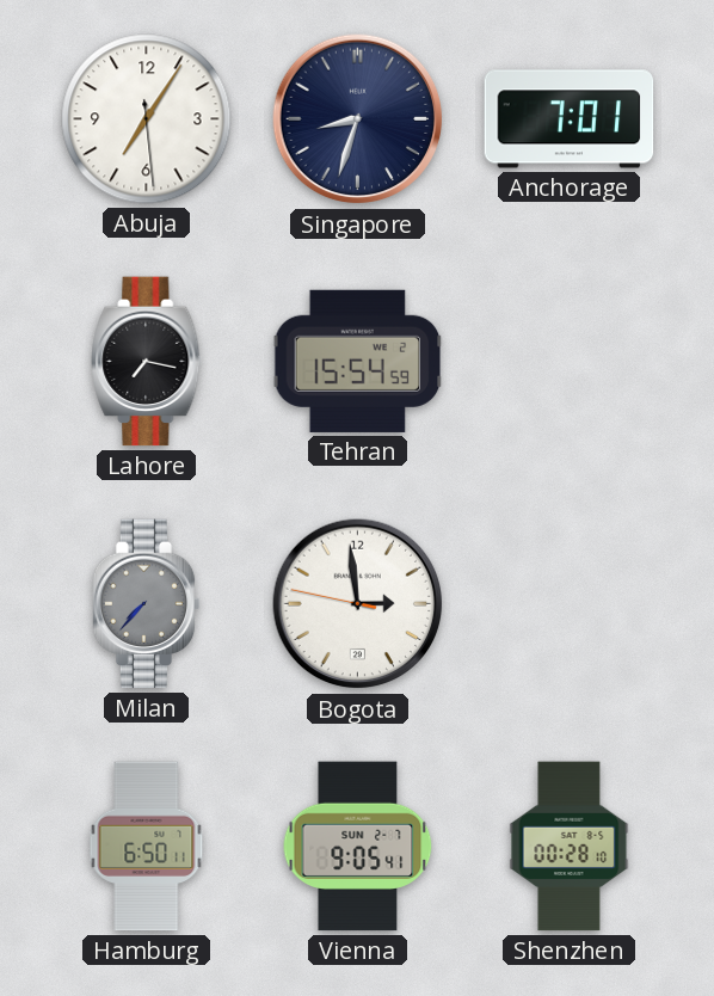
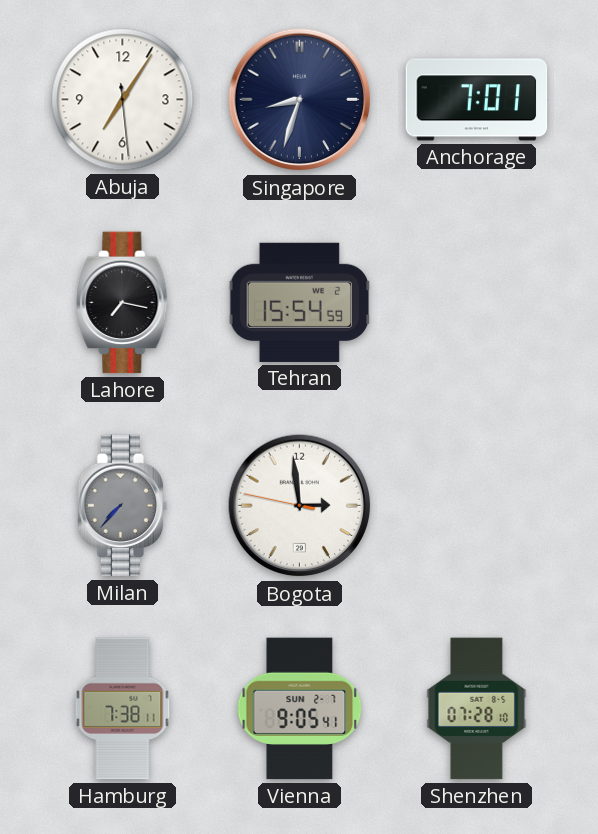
Hamburg: 6:50 -> 7:38 (123, 709)
Shenzhen: 00:28 -> 07:28 (477, 709)
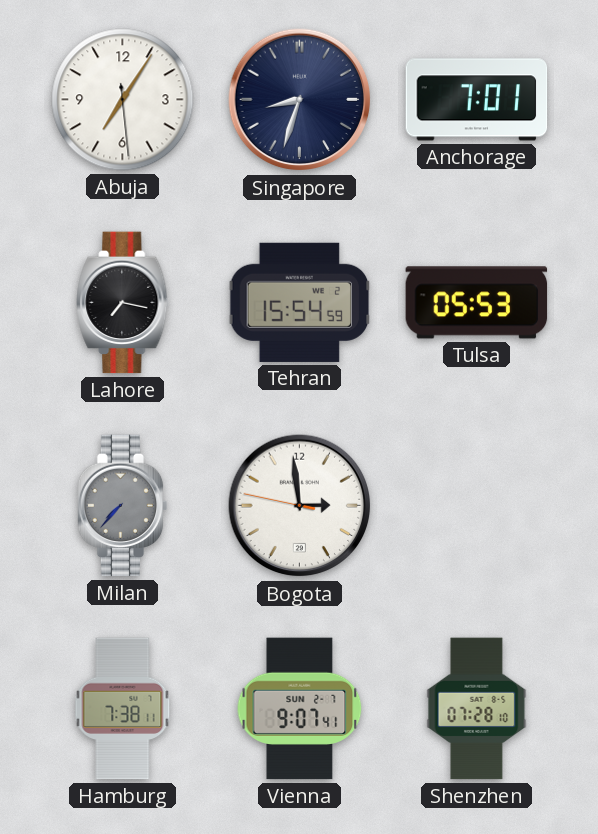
Tulsa: none -> 05:53 (477, 303)
Vienna: 9:05 -> 9:07 (300, 709)
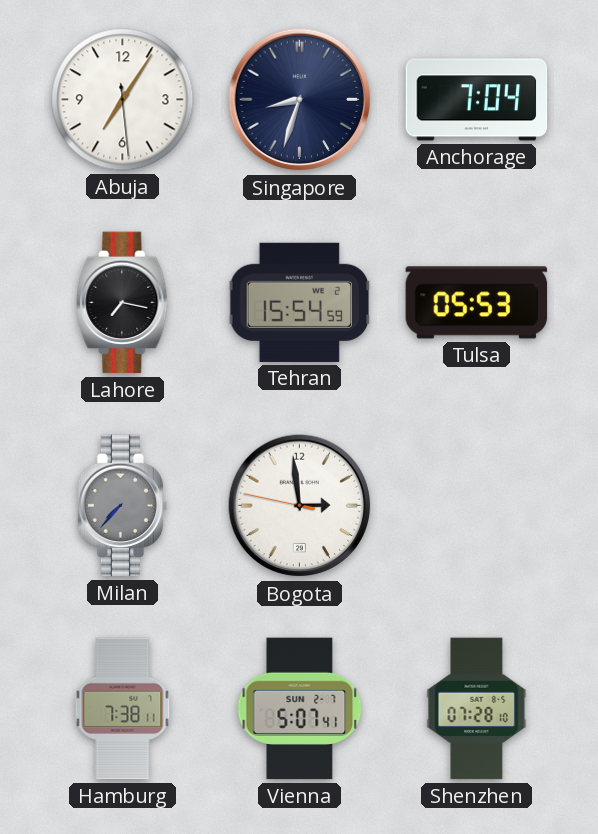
Anchorage: 7:01 -> 7:04 (477, 100)
Vienna: 9:07 -> 5:07 (300, 709)
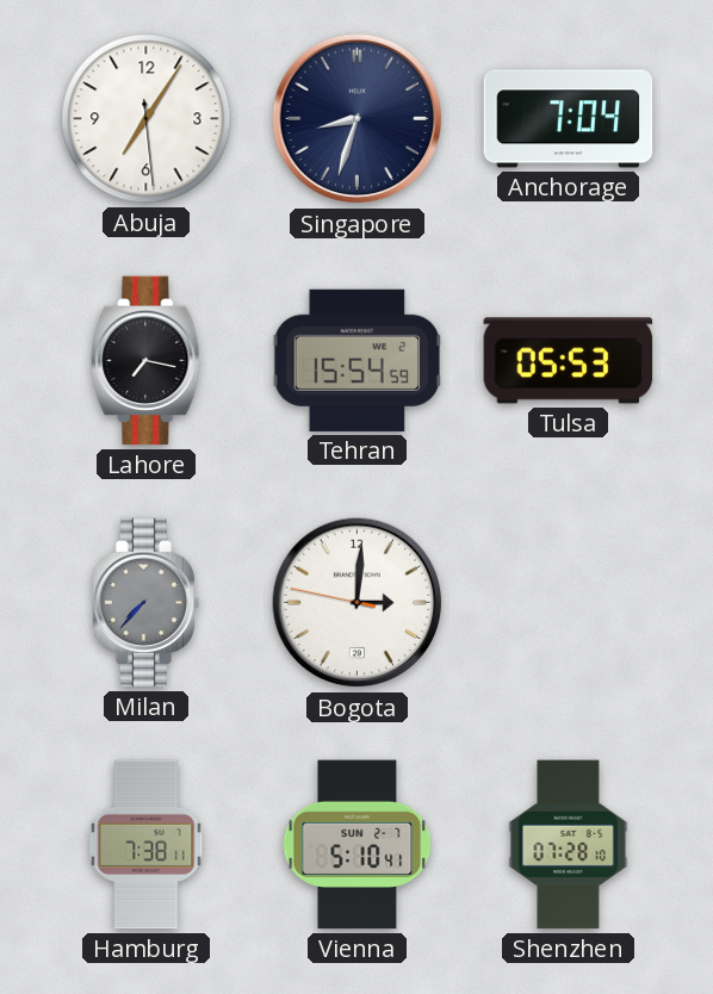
Bogota: 2:58 -> 3:00 (358, 603)
Vienna: 5:07 -> 5:10 (358, 845)
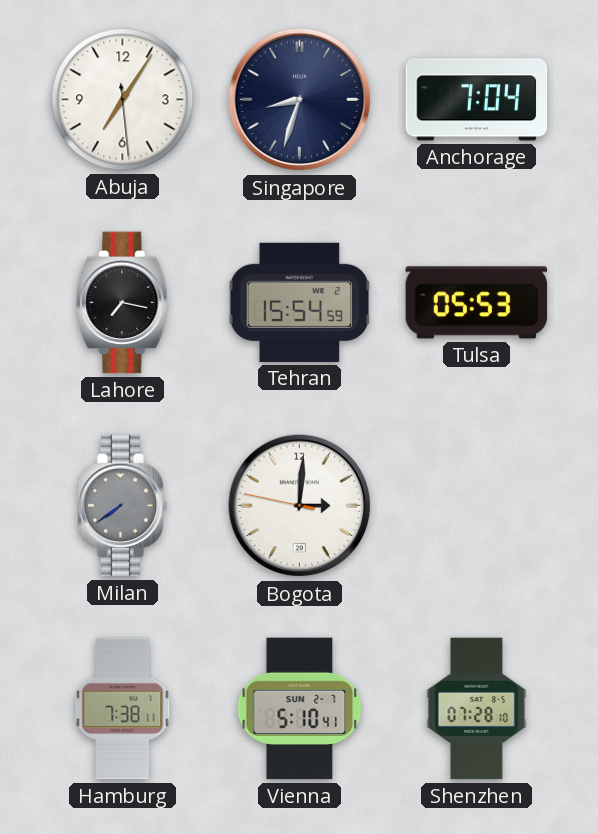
Milan: 7:37 -> 7:39 (123, 506)
